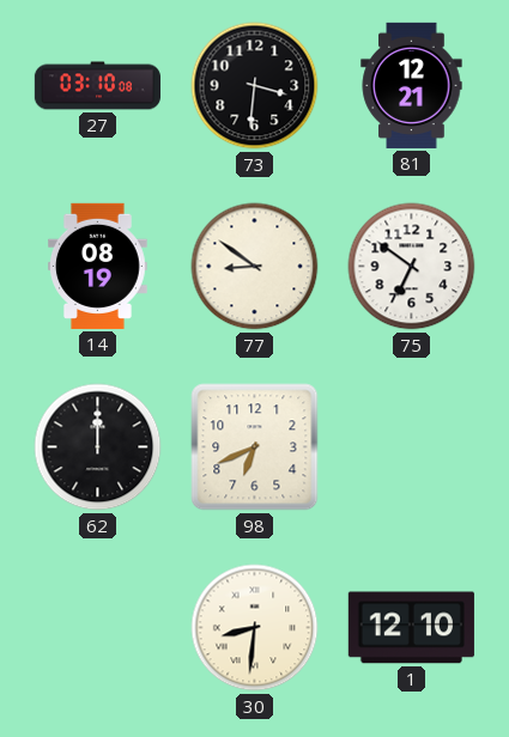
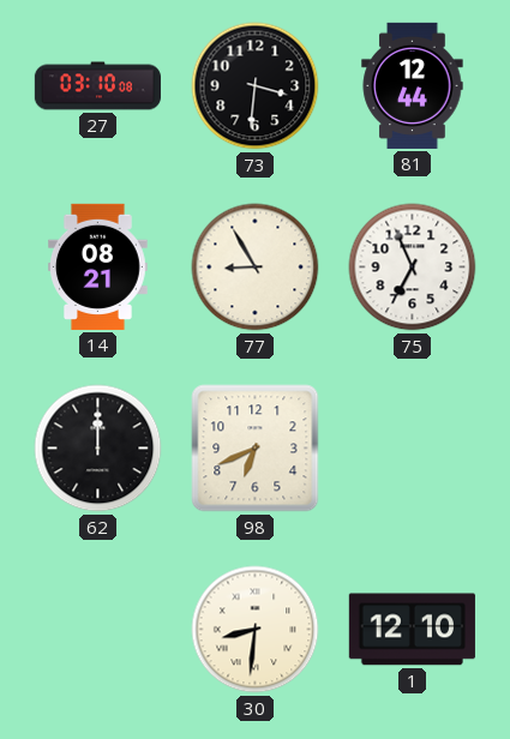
81: 12:21 -> 12:44 (413, 85)
14: 08:19 -> 08:21 (98, 266)
77: 8:51 -> 8:55 (256, 268)
75: 6:51 -> 6:56 (413, 268)
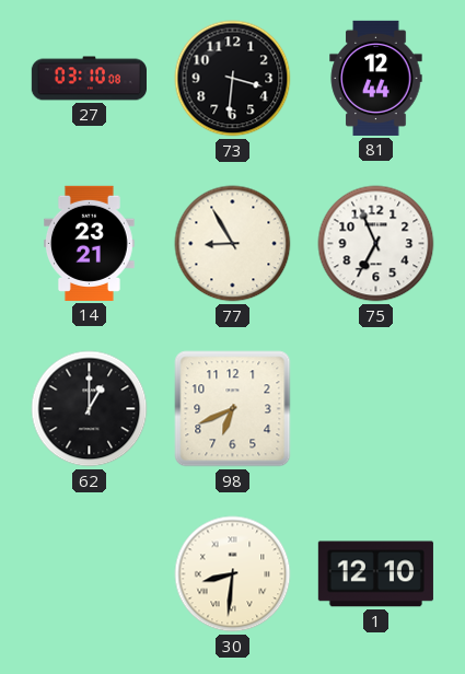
14: 08:21 -> 23:21 (90, 243)
62: 12:00 -> 1:00 (90, 409)
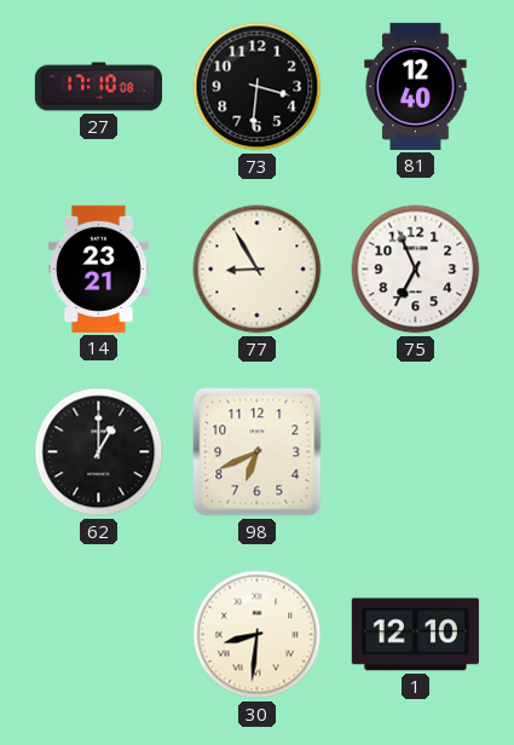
27: 03:10 -> 17:10 (98, 87)
81: 12:44 -> 12:40 (416, 86)
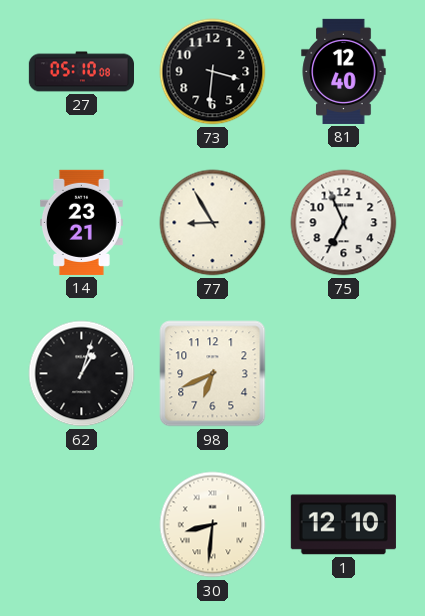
27: 17:10 -> 05:10 (81, 72)
62: 1:00 -> 1:03 (82, 374)
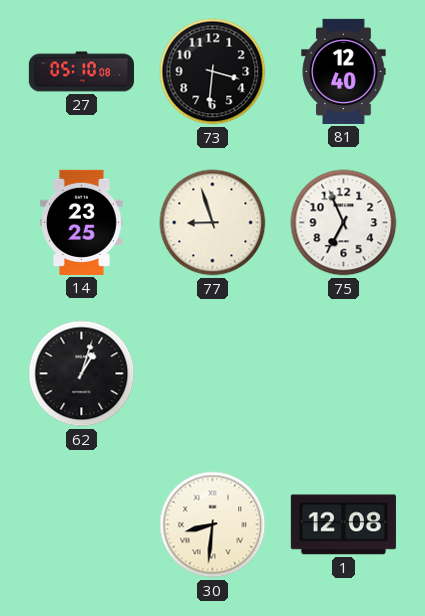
14: 23:21 -> 23:25 (82, 222)
77: 8:55 -> 8:57 (213, 223)
98: 6:41 -> none (213, 374)
1: 12:10 -> 12:08 (343, 525)
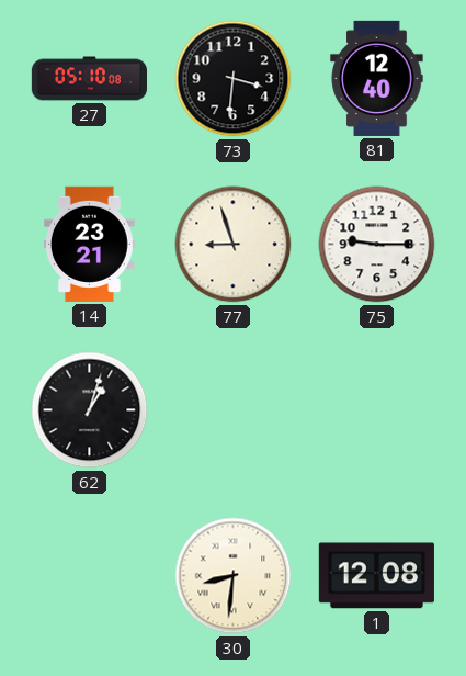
14: 23:25 -> 23:21 (90, 244)
75: 6:56 -> 9:15 (377, 245)
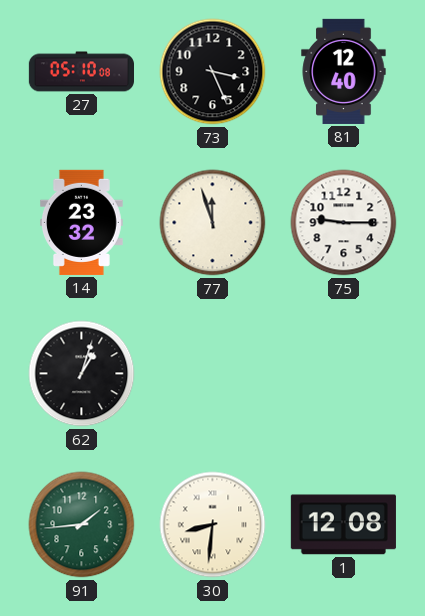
73: 3:31 -> 3:26 (213, 72)
14: 23:21 -> 23:32 (82, 222)
77: 8:57 -> 11:57 (213, 223)
91: none -> 1:44 (82, 525)
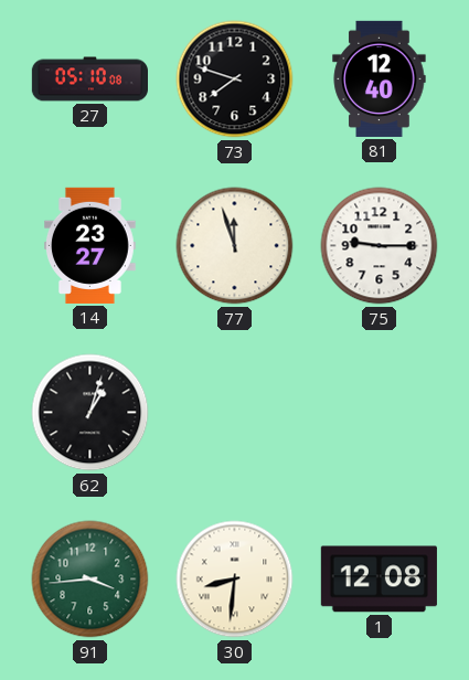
73: 3:26 -> 7:48 (235, 79)
14: 23:32 -> 23:27 (90, 245)
91: 1:44 -> 3:44 (90, 580)
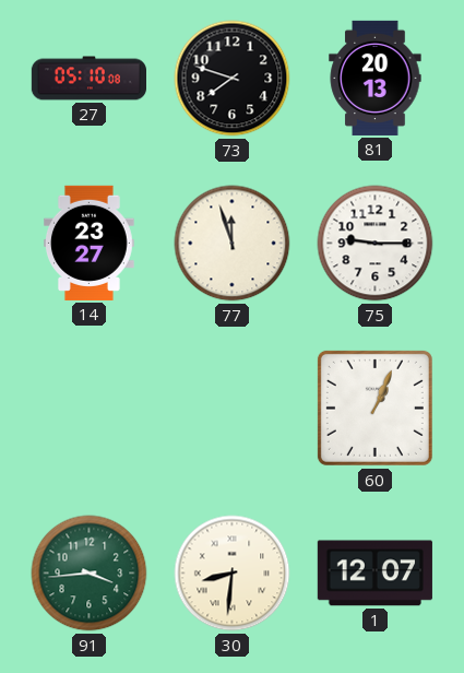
81: 12:40 -> 20:13 (376, 78)
62: 1:03 -> none (90, 413)
60: none -> 1:04 (374, 408)
1: 12:08 -> 12:07 (374, 574)
